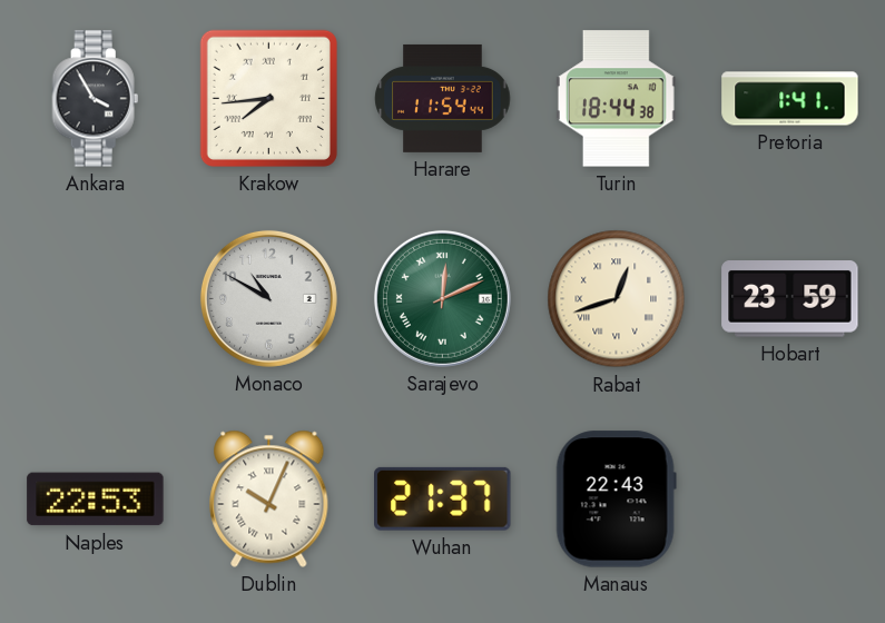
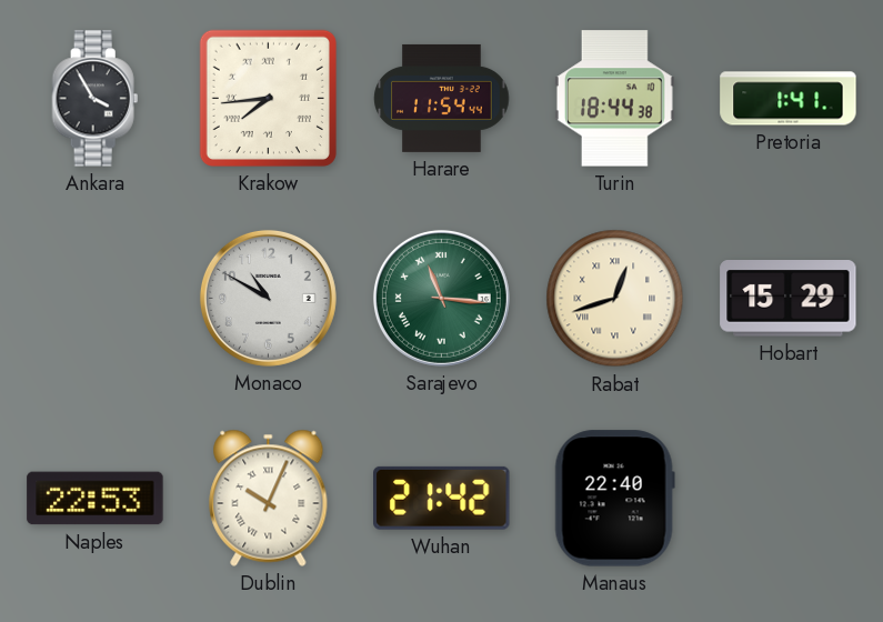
Sarajevo: 12:11 -> 11:16 (441, 298)
Hobart: 23:59 -> 15:29 (789, 299)
Wuhan: 21:37 -> 21:42 (442, 498)
Manaus: 22:43 -> 22:40 (614, 499)
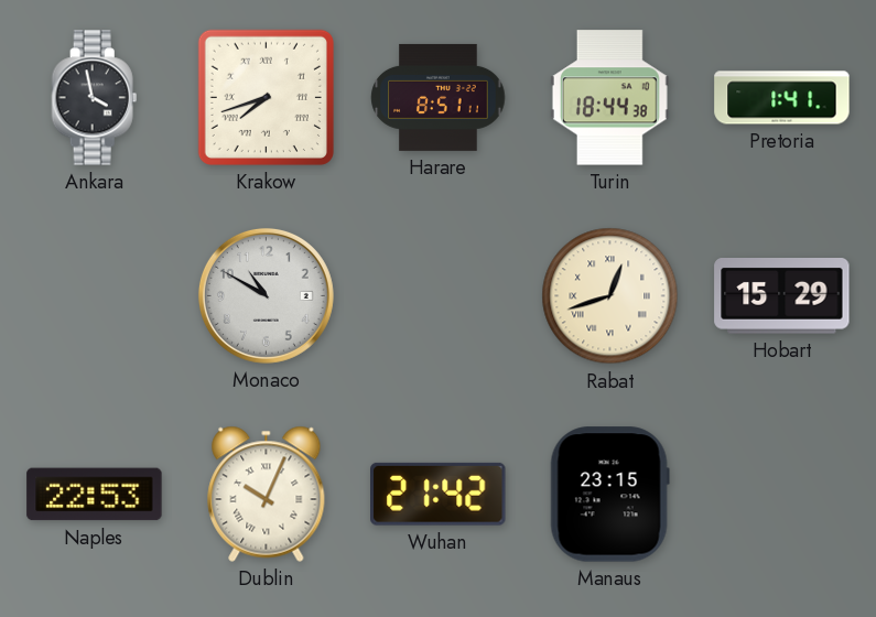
Ankara: 3:55 -> 3:58 (95, 98)
Krakow: 7:44 -> 7:42 (266, 97)
Harare: 11:54 -> 8:51 (439, 97)
Sarajevo: 11:16 -> none (441, 298)
Manaus: 22:40 -> 23:15 (609, 495)
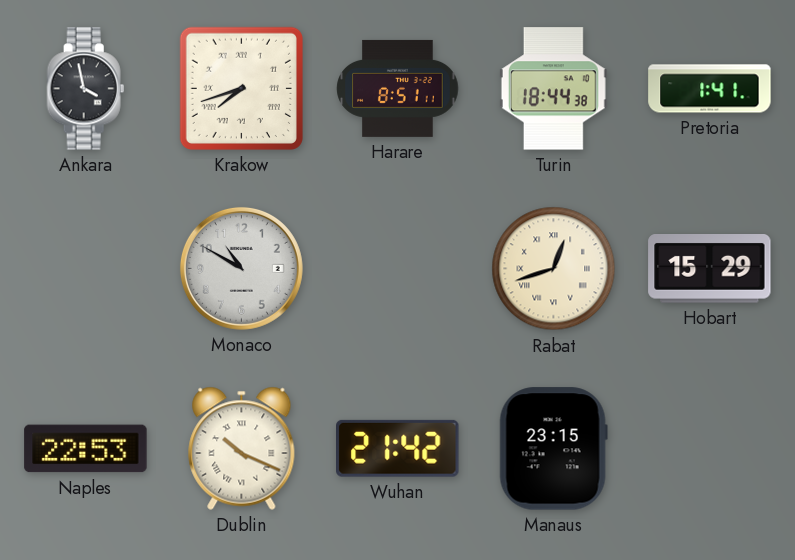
Dublin: 10:04 -> 10:19 (242, 448)
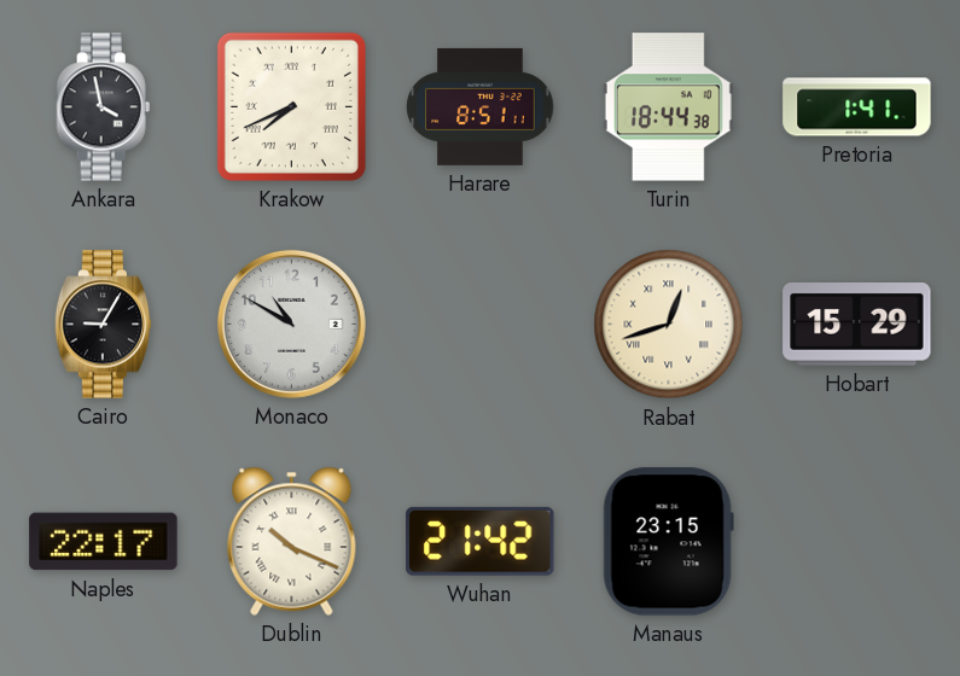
Krakow: 7:42 -> 7:41 (291, 106)
Cairo: none -> 9:05 (104, 325)
Naples: 22:53 -> 22:17 (104, 542)
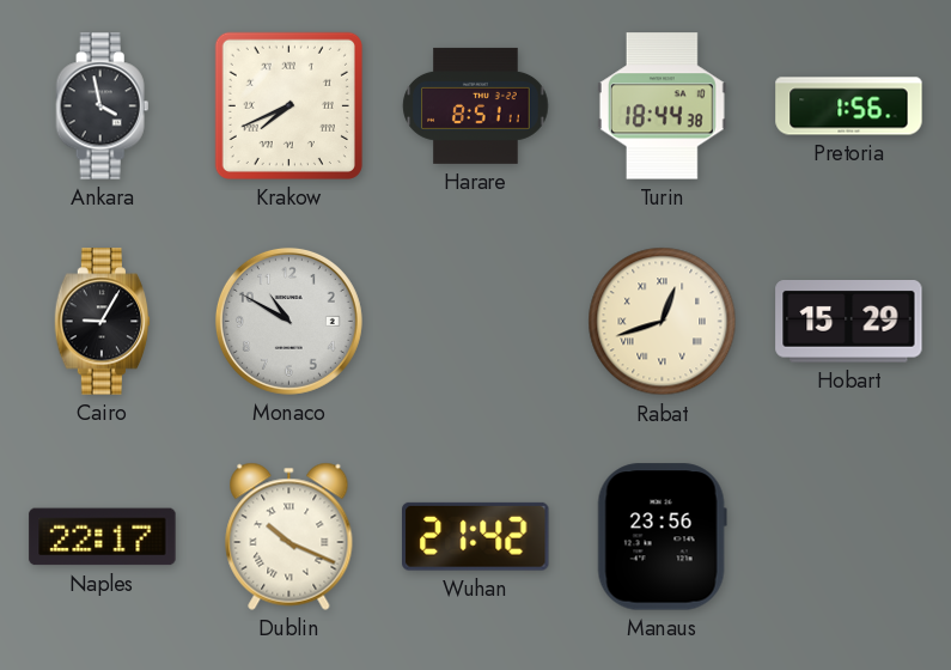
Pretoria: 1:41 -> 1:56 (849, 106)
Manaus: 23:15 -> 23:56 (662, 537)
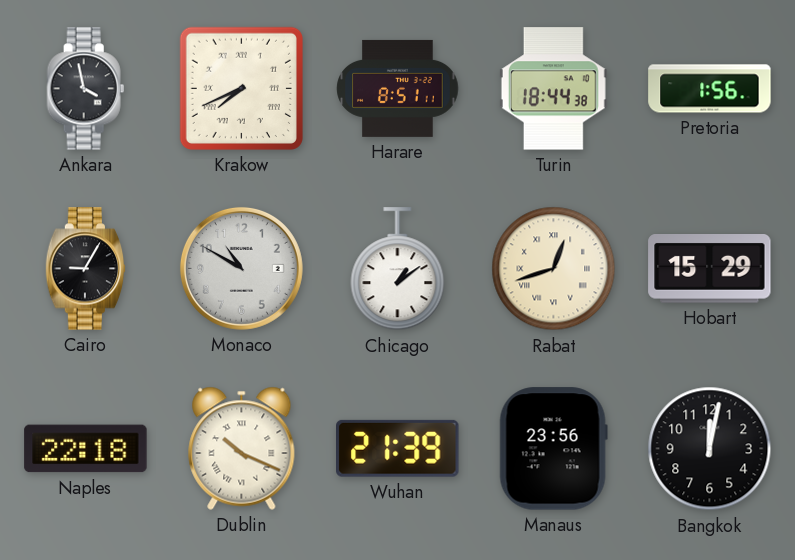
Chicago: none -> 1:09 (398, 269)
Naples: 22:17 -> 22:18 (86, 449)
Wuhan: 21:42 -> 21:39 (398, 448)
Bangkok: none -> 12:02 (710, 449)
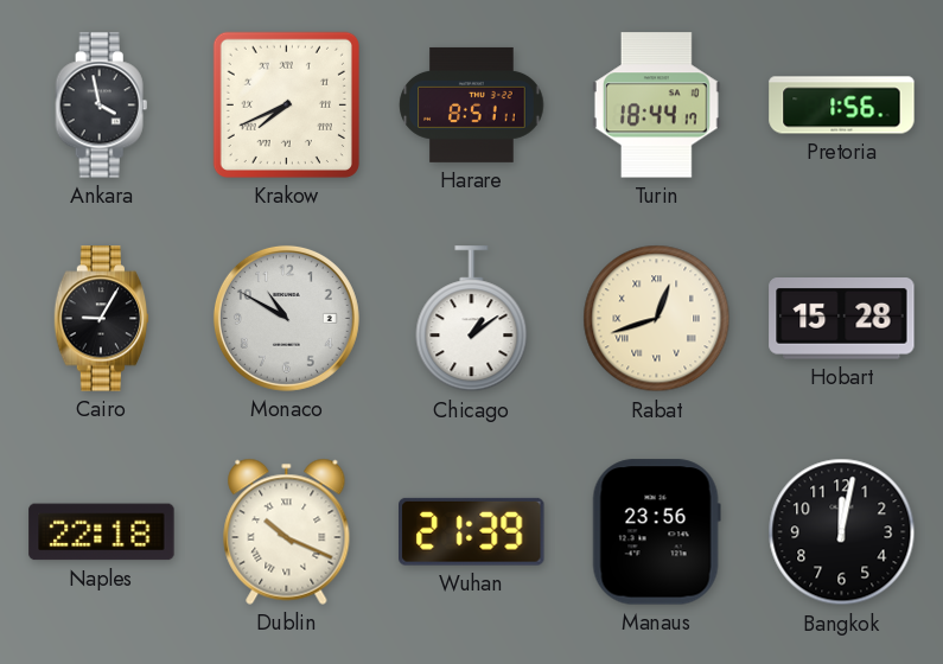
Turin: 18:44:38 -> 18:44:17 (656, 106)
Hobart: 15:29 -> 15:28 (842, 319)
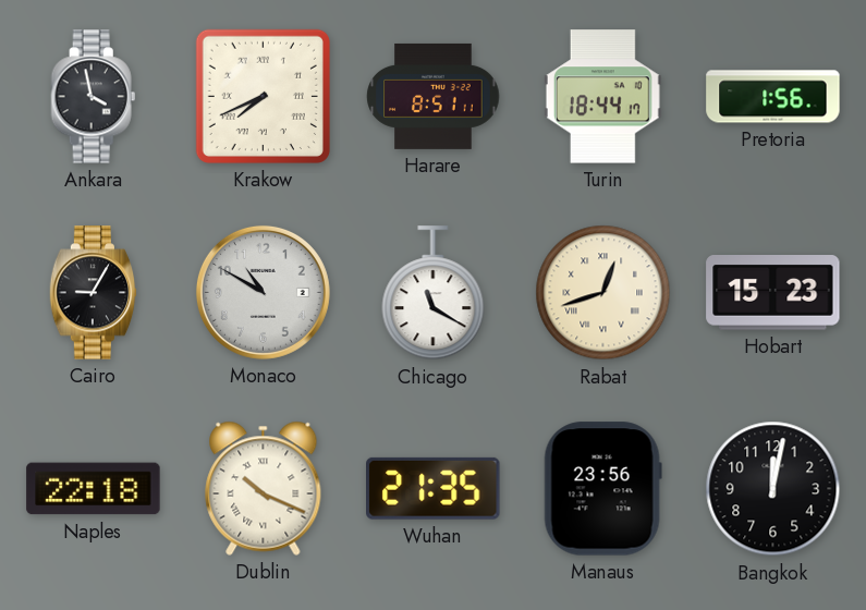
Chicago: 1:09 -> 11:20 (434, 293)
Hobart: 15:28 -> 15:23 (773, 293)
Wuhan: 21:39 -> 21:35 (434, 488)
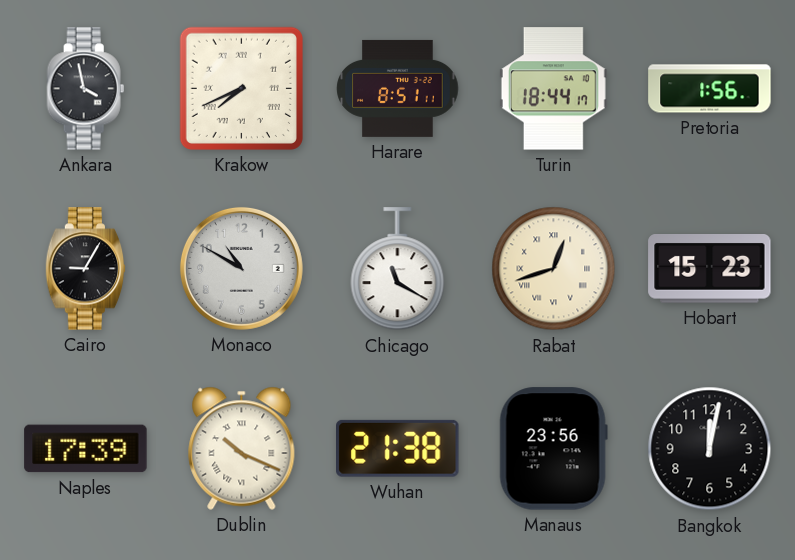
Naples: 22:18 -> 17:39 (86, 449)
Wuhan: 21:35 -> 21:38 (398, 448)
